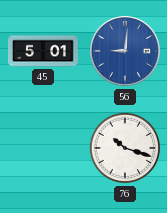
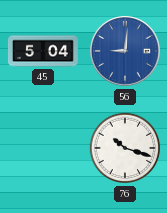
45: 5:01 -> 5:04 (43, 51)
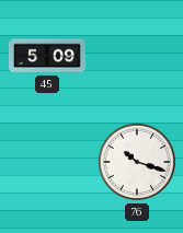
45: 5:04 -> 5:09 (47, 56)
56: 9:01 -> none (126, 52)
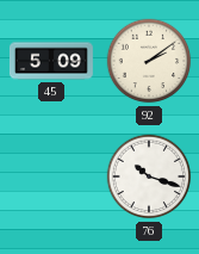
92: none -> 2:09 (149, 61)
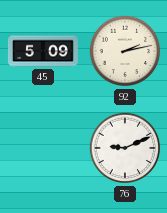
92: 2:09 -> 2:13 (125, 51)
76: 10:18 -> 9:11 (125, 148)
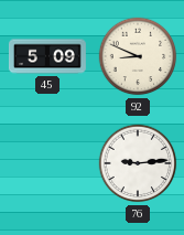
92: 2:13 -> 8:49 (138, 56)
76: 9:11 -> 9:14 (138, 163)
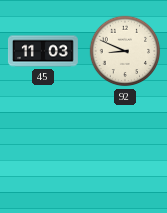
45: 5:09 -> 11:03 (43, 51)
76: 9:14 -> none (138, 163)
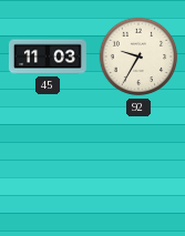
92: 8:49 -> 9:35 (138, 57)
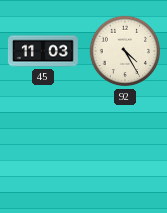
92: 9:35 -> 4:25 (125, 51)
